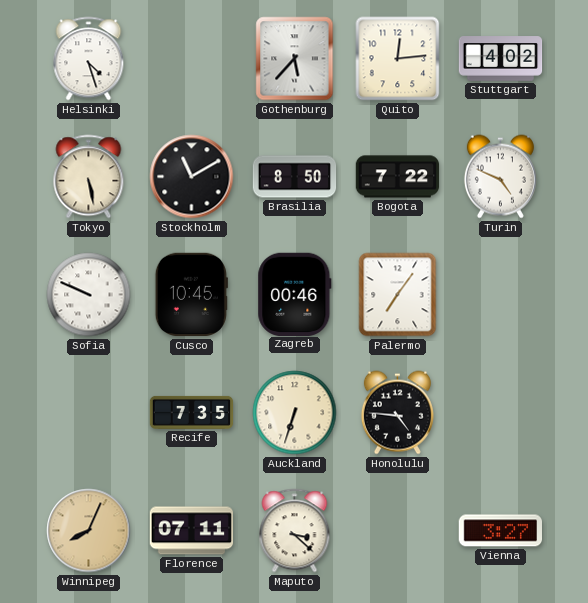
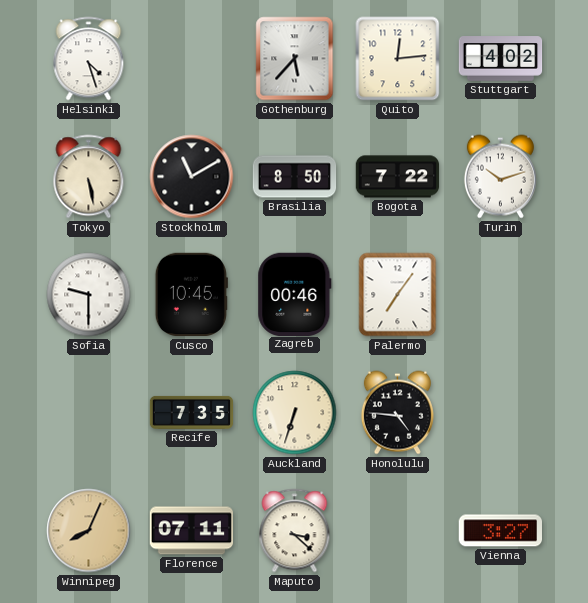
Turin: 4:49 -> 10:12 (500, 177)
Sofia: 9:49 -> 9:30 (89, 295)
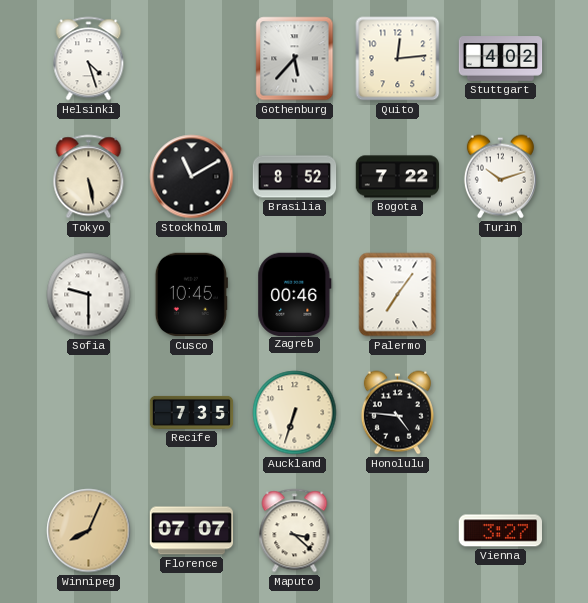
Brasilia: 8:50 -> 8:52 (295, 177)
Florence: 07:11 -> 07:07 (192, 531)
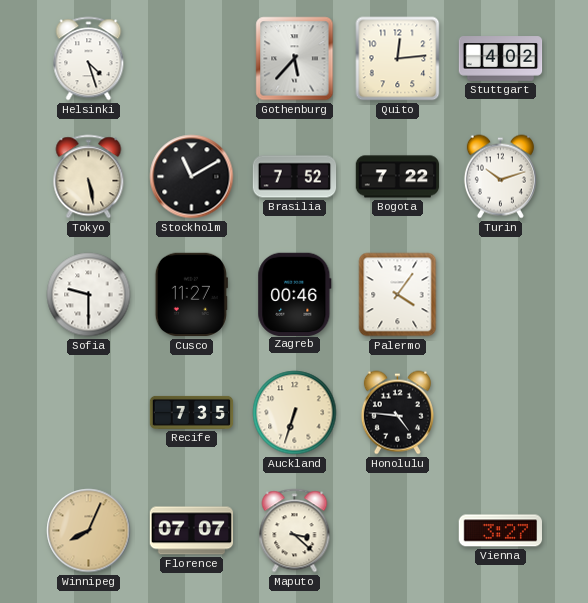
Brasilia: 8:52 -> 7:52 (295, 177)
Cusco: 10:45 -> 11:27 (191, 295)
Palermo: 7:06 -> 4:06 (398, 295)
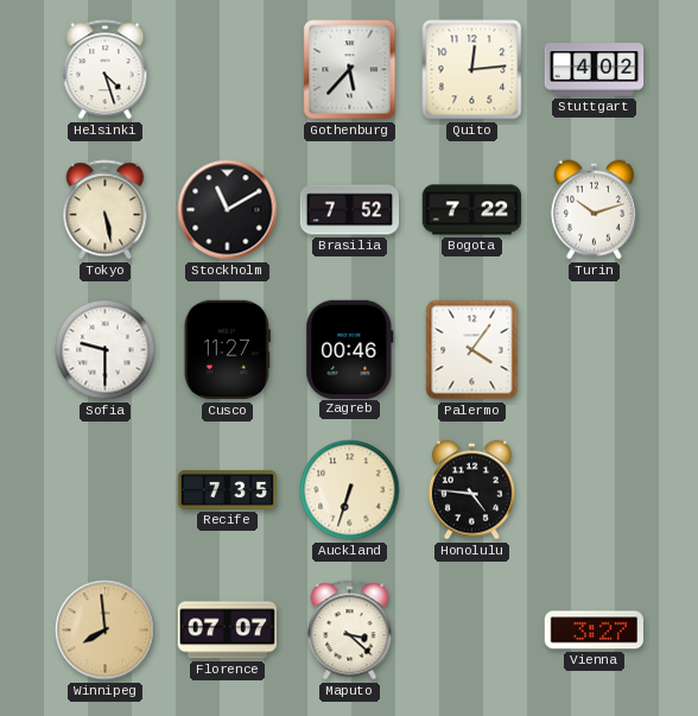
Winnipeg: 8:04 -> 7:59 (106, 631)
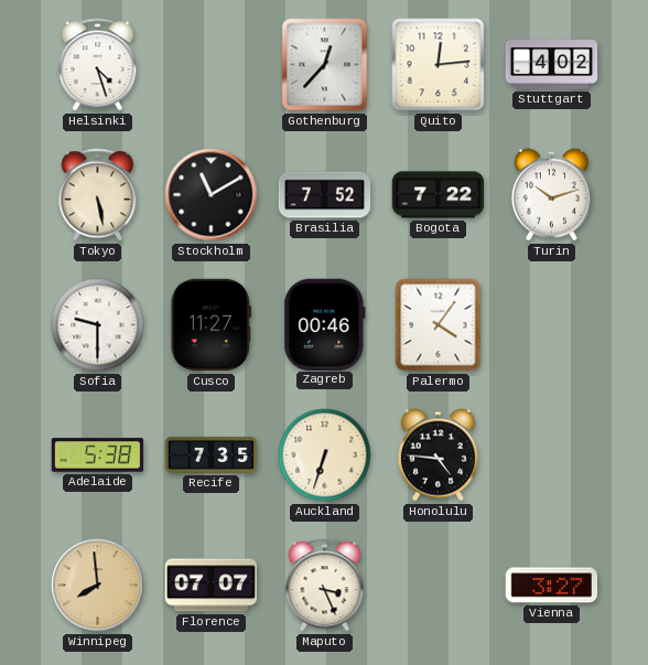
Gothenburg: 5:37 -> 12:37 (325, 65)
Adelaide: none -> 5:38 (98, 455)
Maputo: 3:22 -> 3:26 (325, 586)
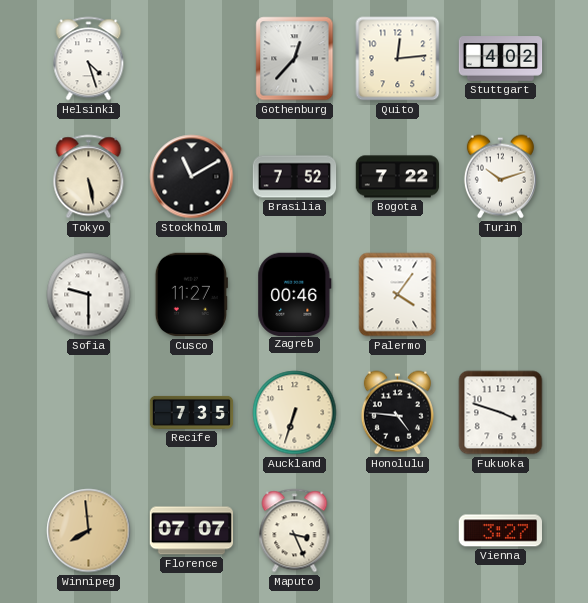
Adelaide: 5:38 -> none (98, 455)
Fukuoka: none -> 3:48 (501, 413)
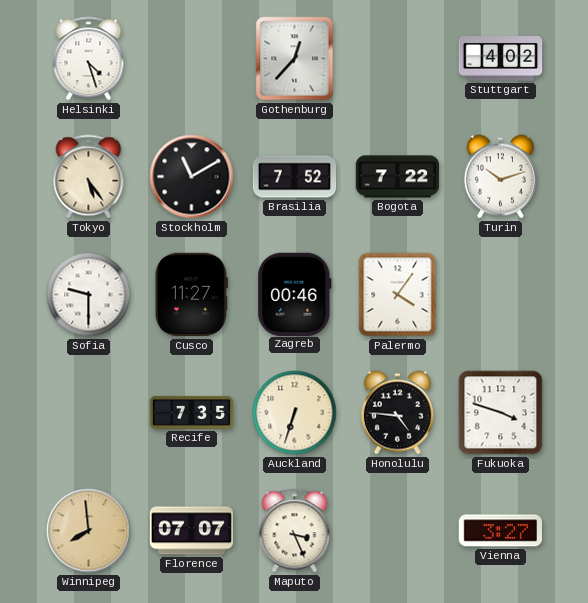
Quito: 12:14 -> none (398, 59)
Tokyo: 5:28 -> 5:24 (89, 177)
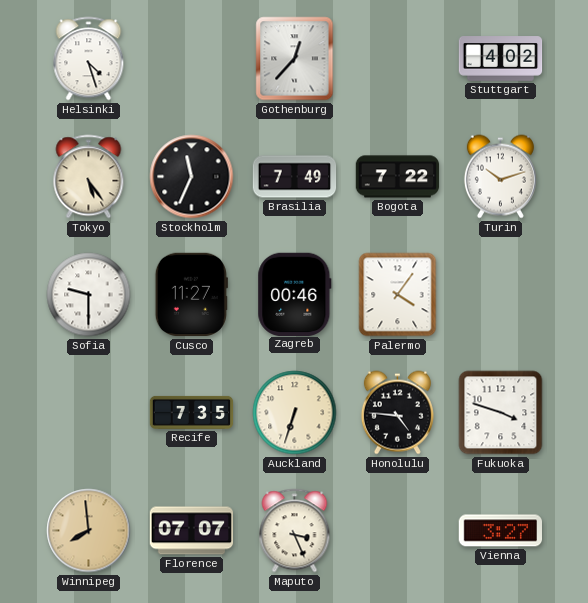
Stockholm: 11:10 -> 11:34 (192, 177)
Brasilia: 7:52 -> 7:49 (295, 177)
